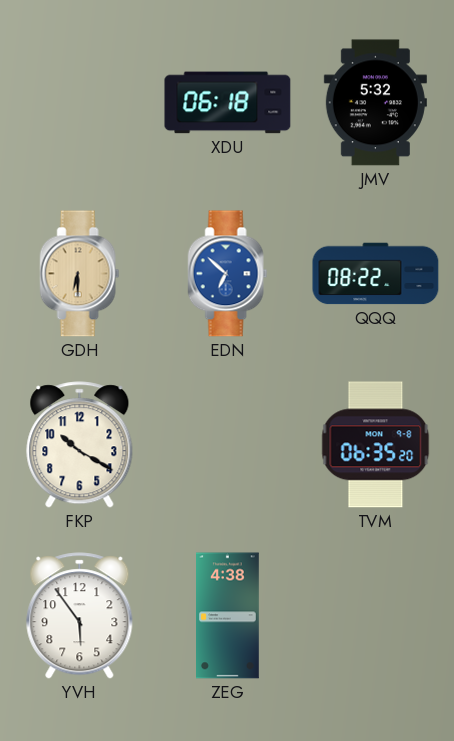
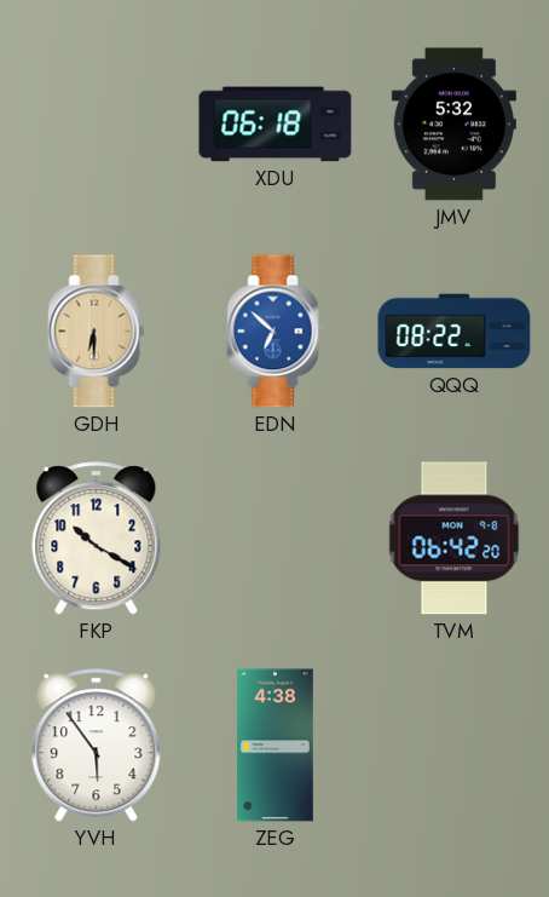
TVM: 06:35 -> 06:42 (455, 539)
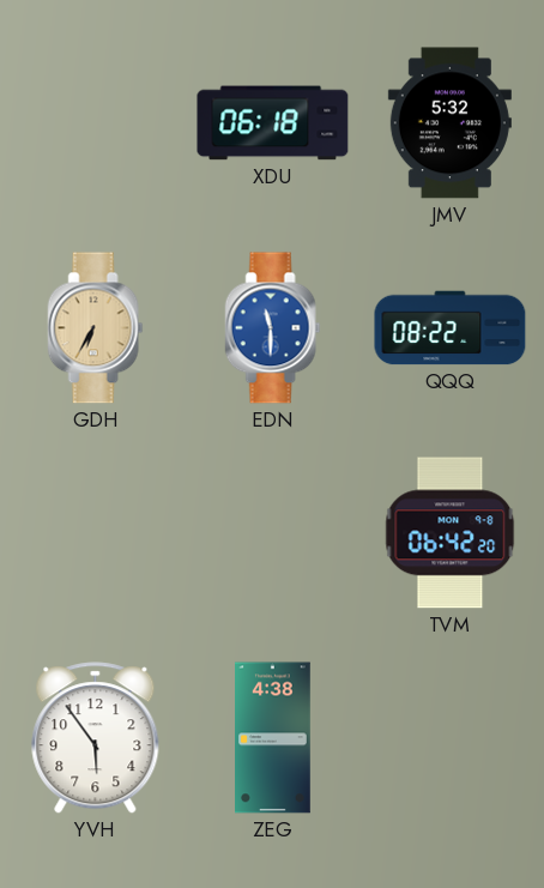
GDH: 6:30 -> 6:35 (96, 328)
EDN: 6:52 -> 11:30 (273, 328)
FKP: 10:20 -> none (97, 539)
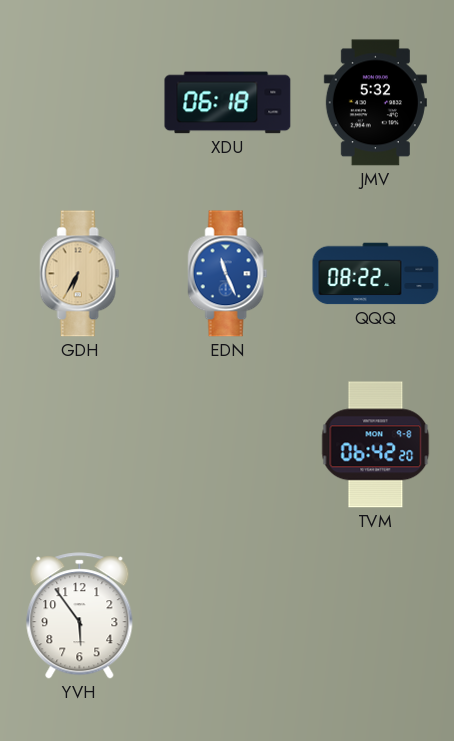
EDN: 11:30 -> 11:26 (228, 274)
ZEG: 4:38 -> none (273, 738)
